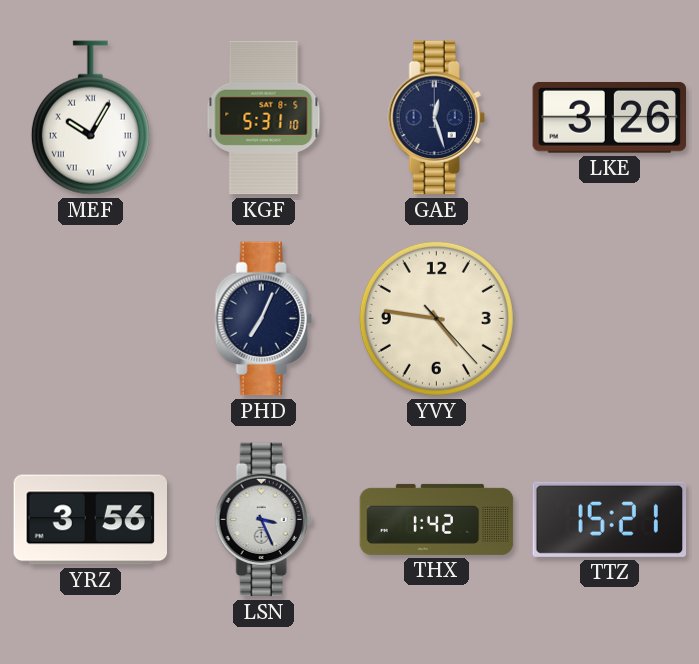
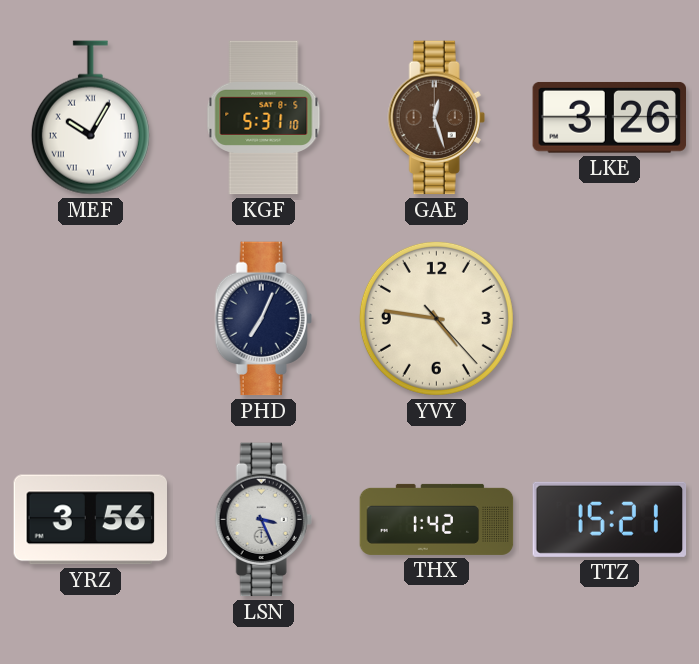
GAE dial: navy -> brown (436, 118)
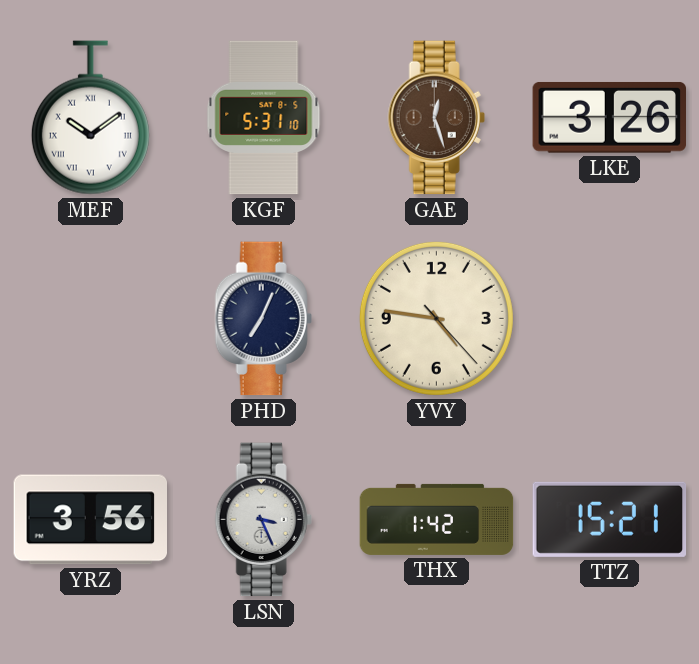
MEF: 10:05 -> 10:09 (90, 118)
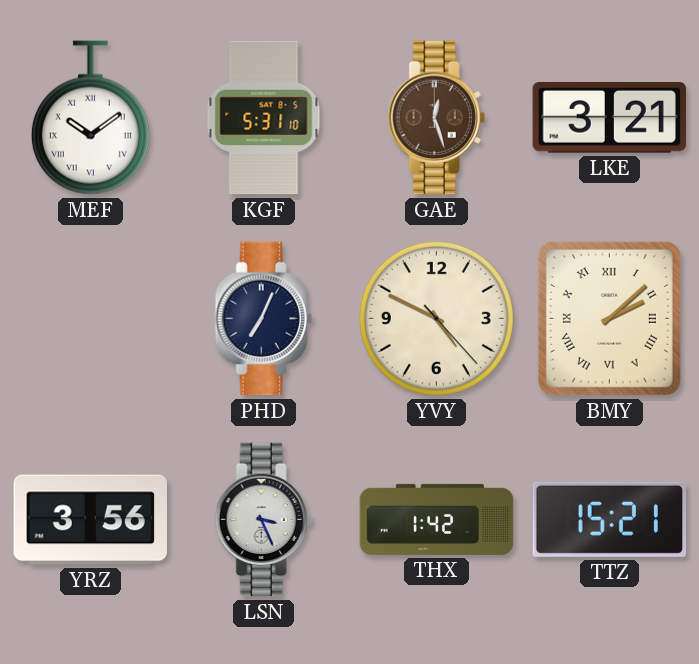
LKE: 3:26 -> 3:21 (609, 118)
YVY: 4:46 -> 4:49 (436, 318)
BMY: none -> 2:08 (609, 318)
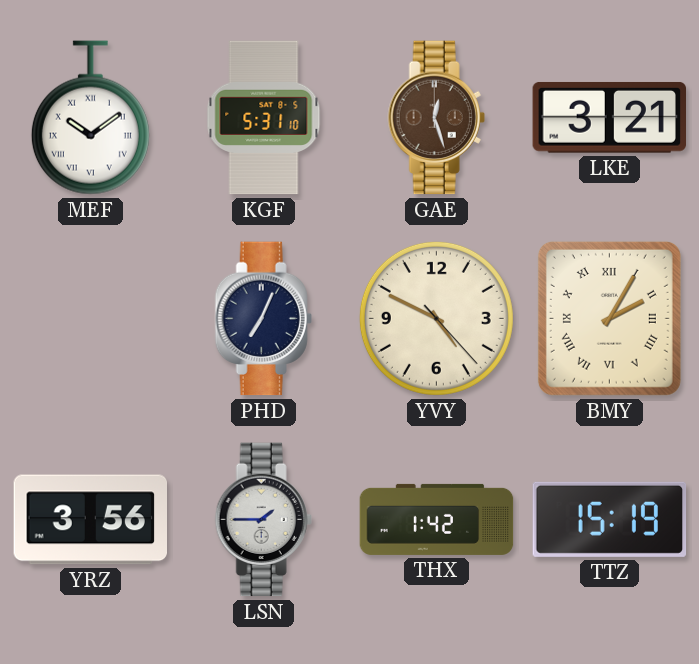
BMY: 2:08 -> 2:05 (609, 318)
LSN: 3:26 -> 1:45 (263, 520)
TTZ: 15:21 -> 15:19 (610, 519)
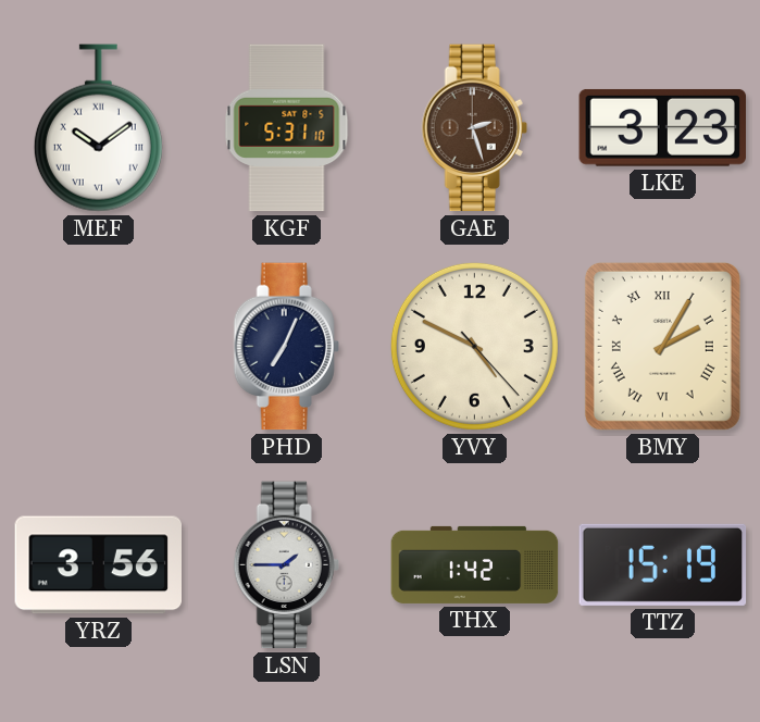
GAE: 12:27 -> 2:27 (474, 128)
LKE: 3:21 -> 3:23 (662, 128)
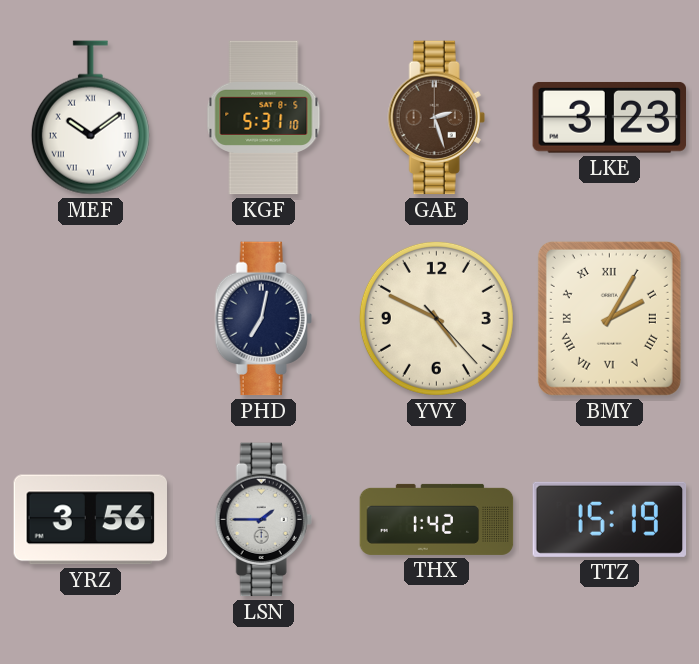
PHD: 7:04 -> 7:02 (263, 319)
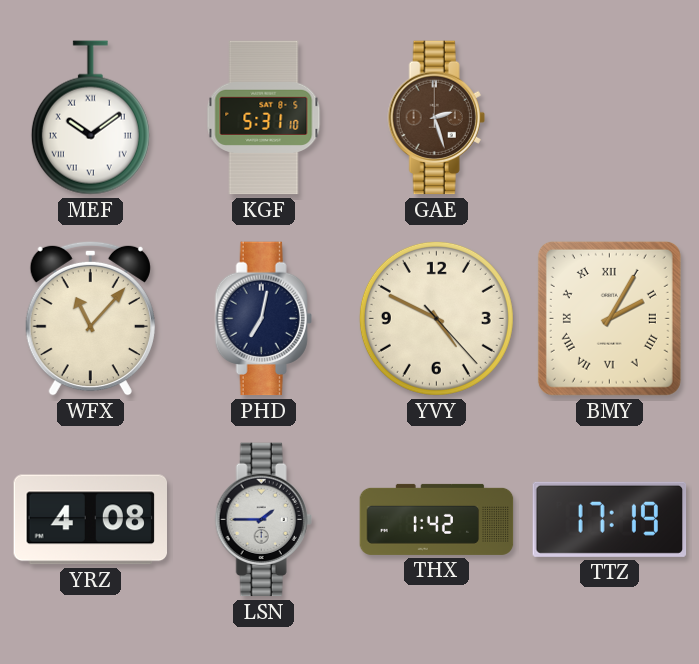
LKE: 3:23 -> none (609, 118)
WFX: none -> 11:07 (90, 318)
YRZ: 3:56 -> 4:08 (90, 520)
TTZ: 15:19 -> 17:19 (610, 519)
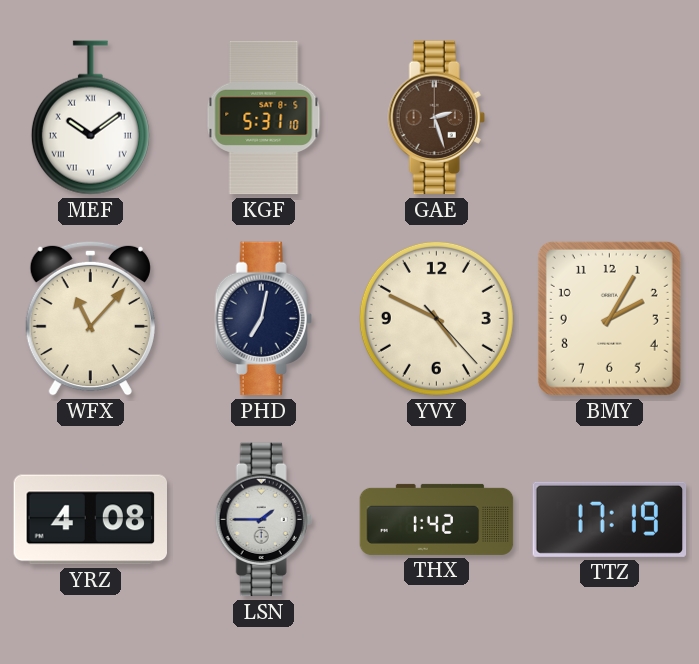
BMY numerals: Roman -> Arabic (609, 318)
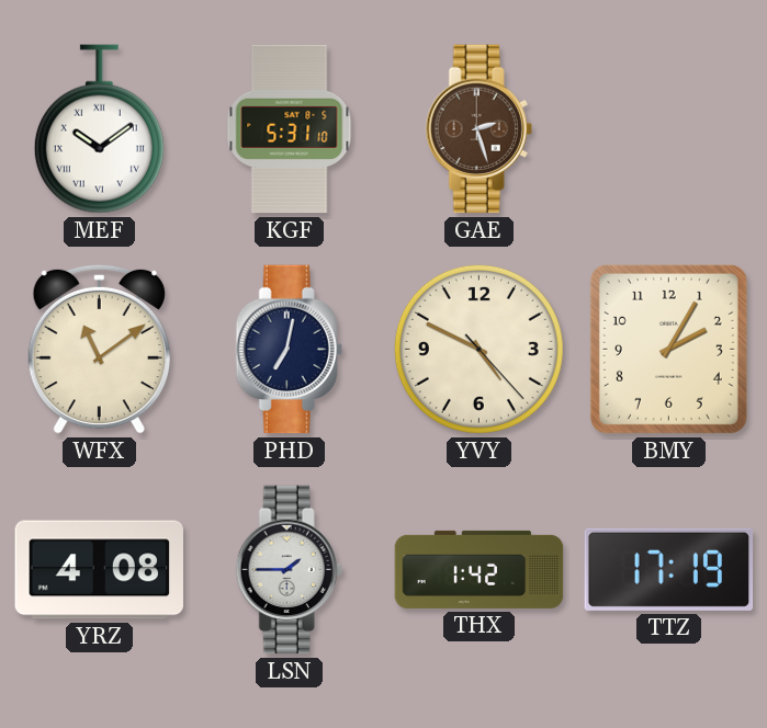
WFX: 11:07 -> 11:09 (99, 349)
